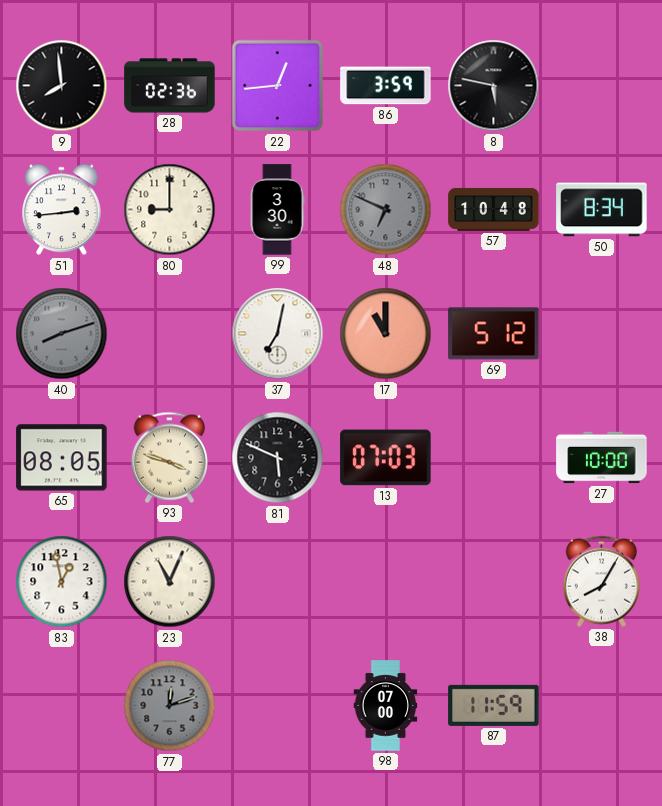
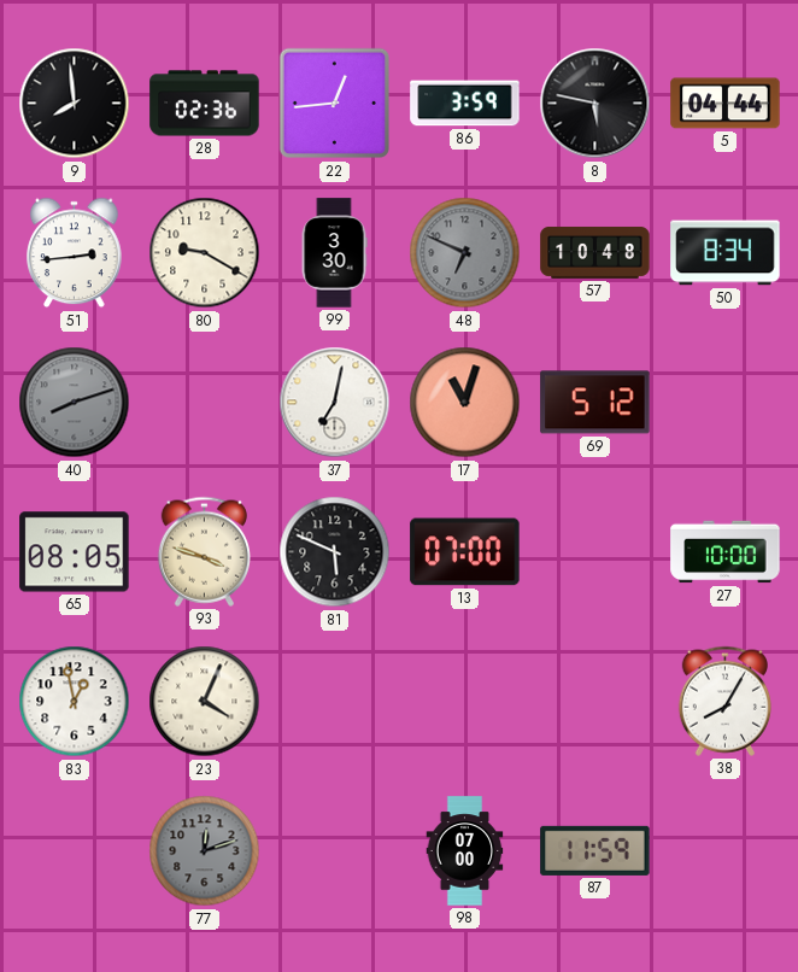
5: none -> 04:44 (726, 104)
80: 9:00 -> 9:20 (205, 253)
17: 11:00 -> 11:03 (465, 403)
13: 07:03 -> 07:00 (465, 552)
23: 11:04 -> 4:04 (205, 702)
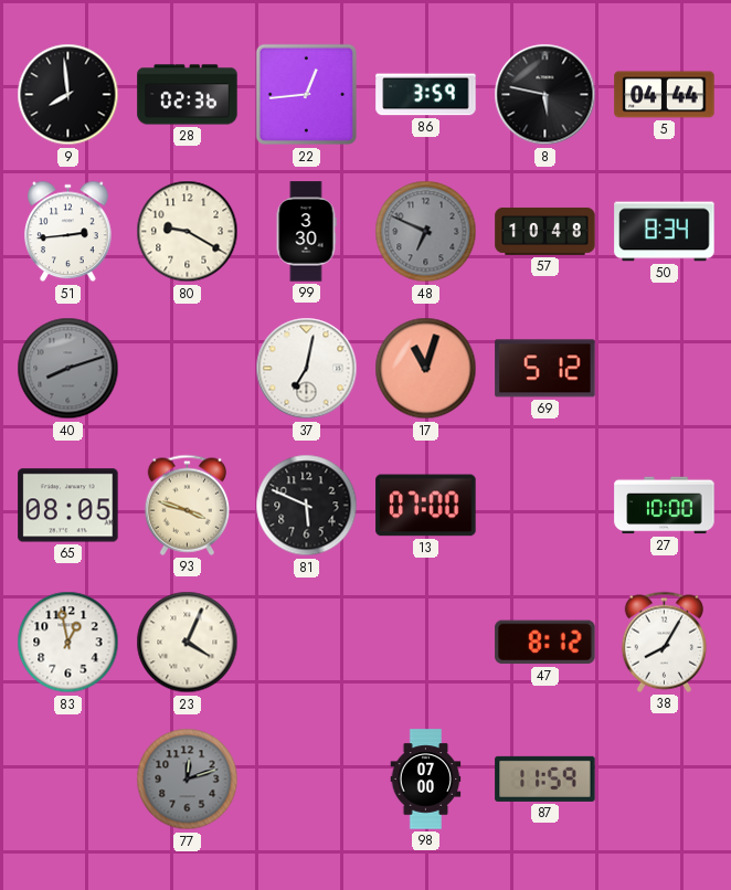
47: none -> 8:12 (545, 643)
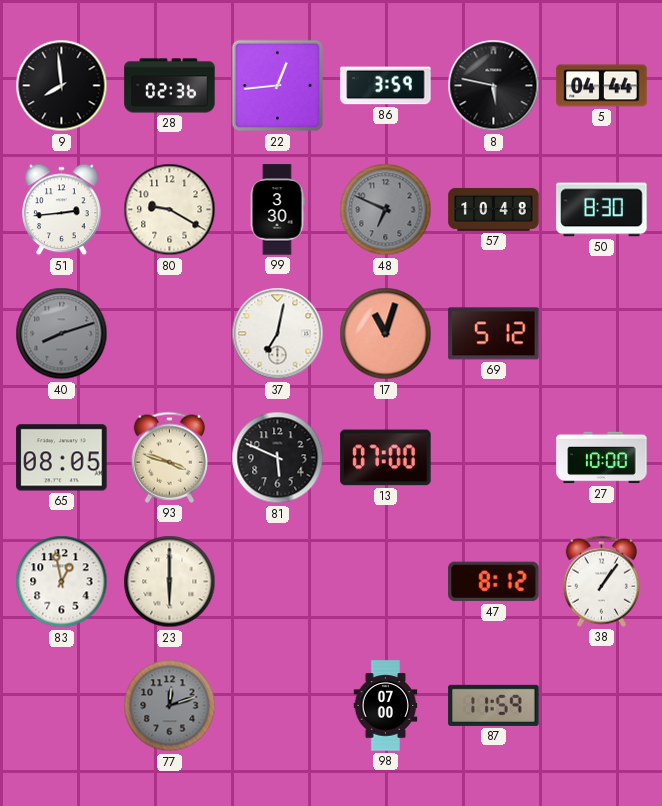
50: 8:34 -> 8:30 (602, 210)
23: 4:04 -> 6:00 (170, 582)
38: 8:05 -> 1:06 (601, 581)
